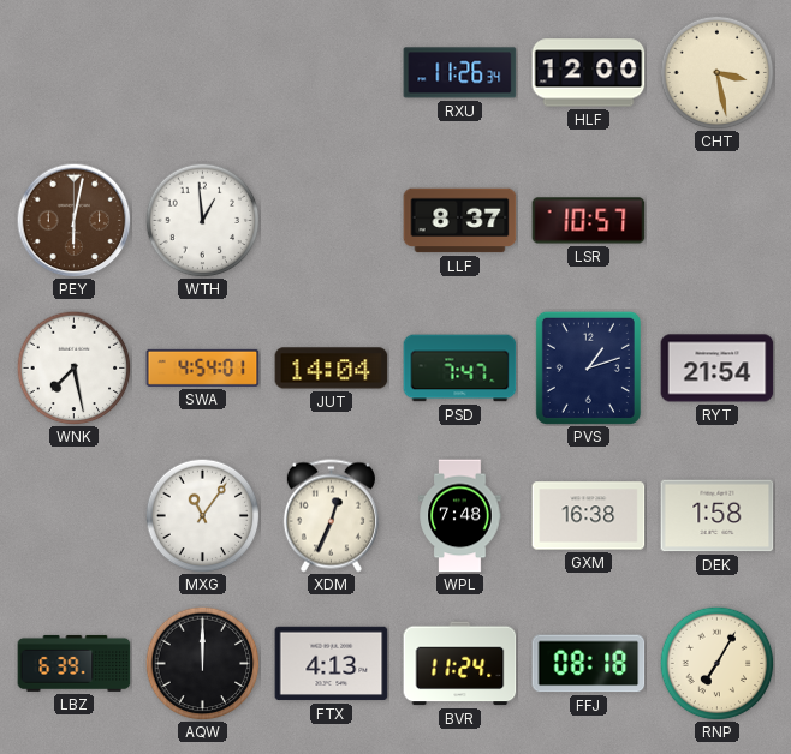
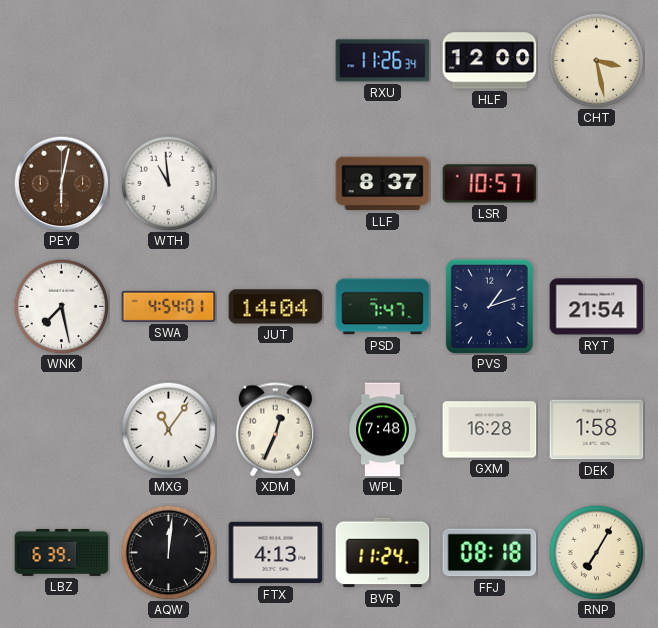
WTH: 12:59 -> 10:59 (168, 183)
GXM: 16:38 -> 16:28 (490, 430)
AQW: 12:00 -> 12:01 (168, 552)
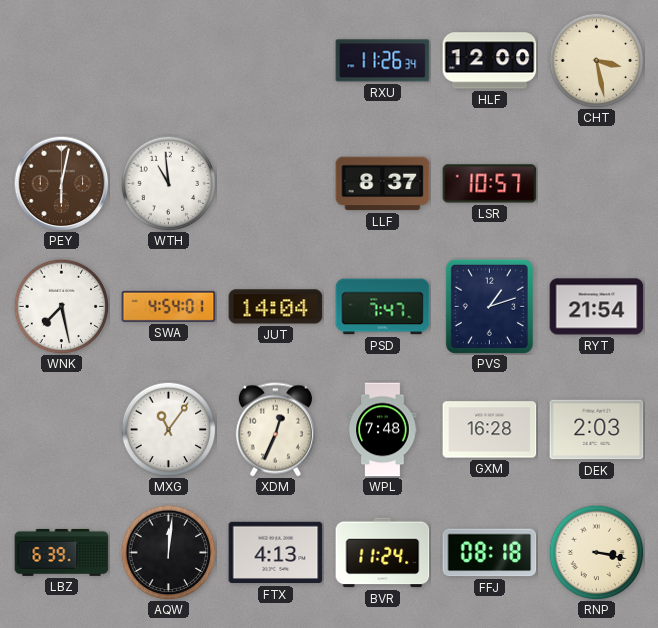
DEK: 1:58 -> 2:03 (597, 430)
RNP: 7:05 -> 3:17 (596, 552)
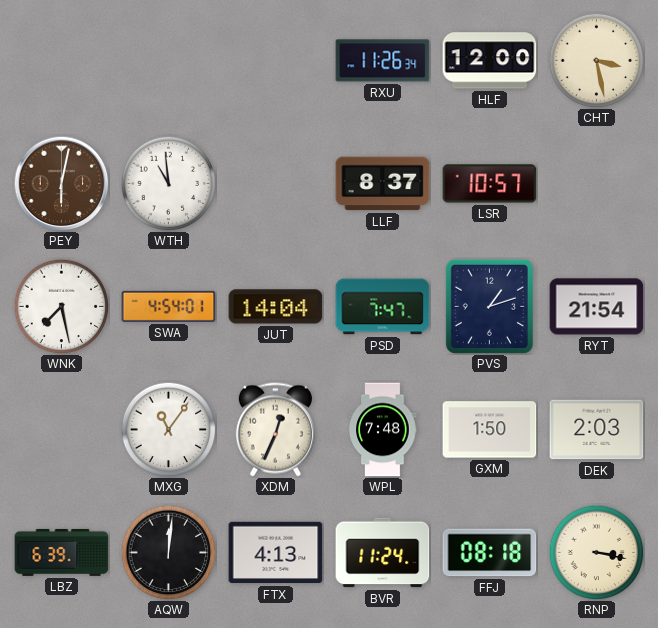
GXM: 16:28 -> 1:50 (490, 430)
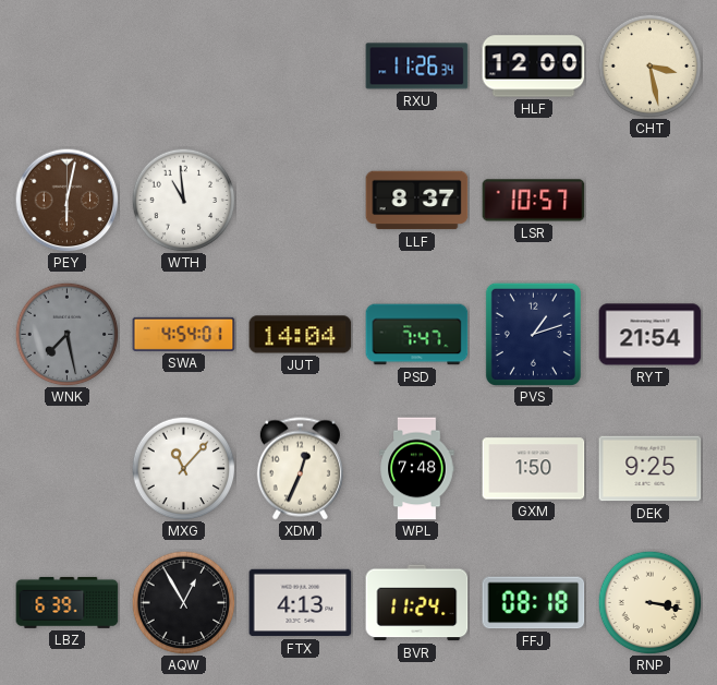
WNK dial: white -> grey (66, 334)
MXG: 11:06 -> 11:07 (183, 468)
DEK: 2:03 -> 9:25 (651, 469)
AQW: 12:01 -> 12:55 (183, 602)
